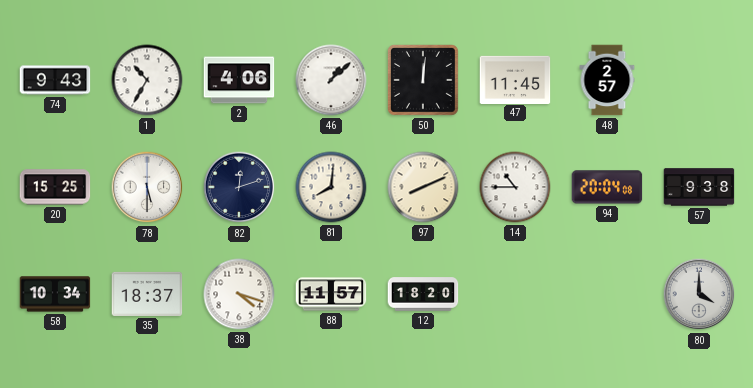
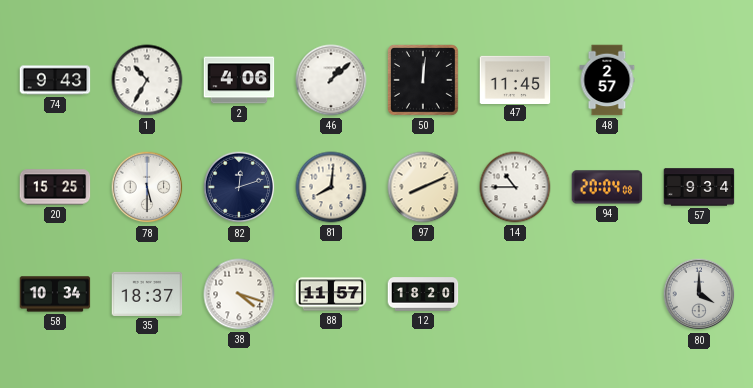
57: 9:38 -> 9:34 (699, 187)
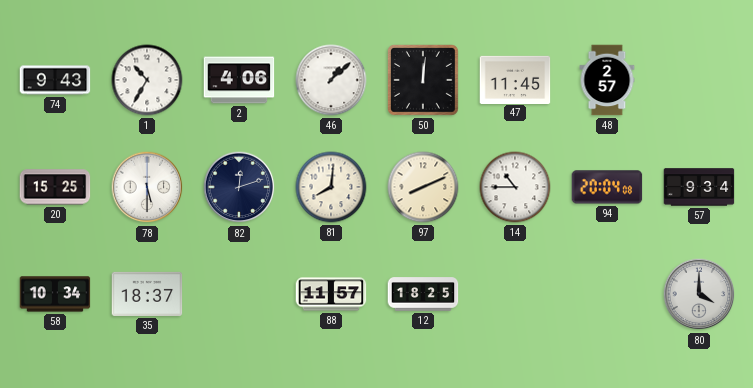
38: 4:18 -> none (239, 294)
12: 18:20 -> 18:25 (423, 294)
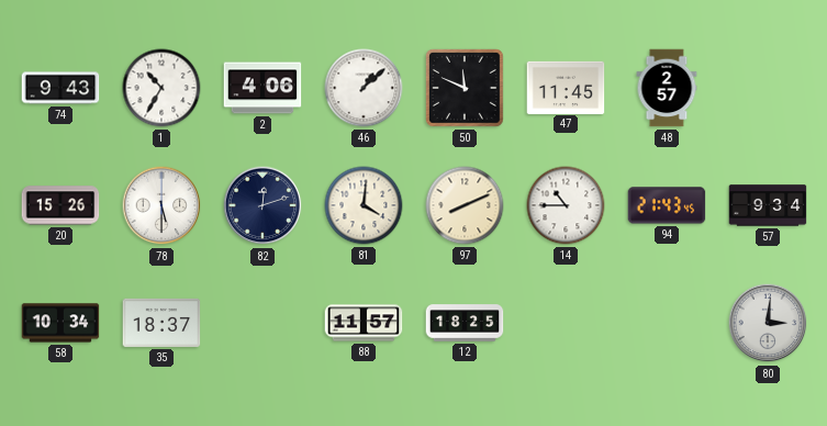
50: 12:01 -> 11:49 (465, 88)
20: 15:25 -> 15:26 (60, 205)
81: 8:01 -> 4:01 (364, 205)
94: 20:04 -> 21:43 (667, 205)
80: 4:00 -> 3:01 (768, 323)
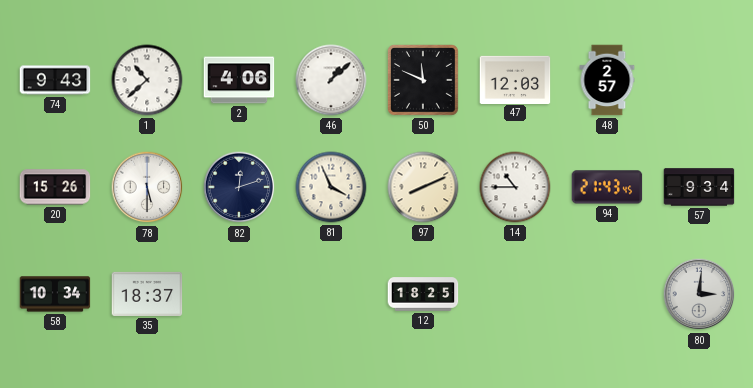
1: 10:35 -> 10:38 (147, 80)
47: 11:45 -> 12:03 (515, 79)
81: 4:01 -> 3:56 (331, 187)
88: 11:57 -> none (364, 323)
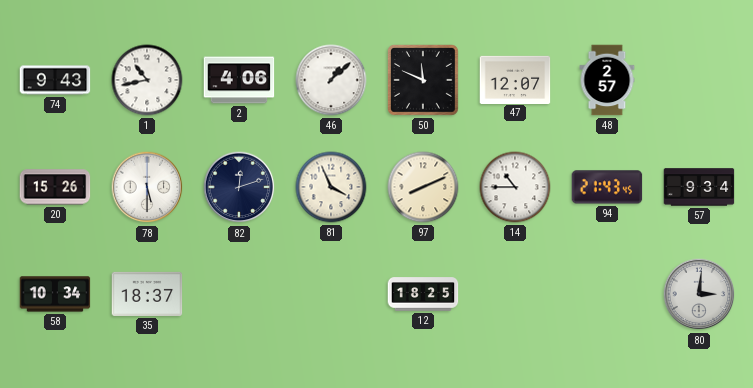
1: 10:38 -> 10:43 (147, 80)
47: 12:03 -> 12:07 (515, 79)
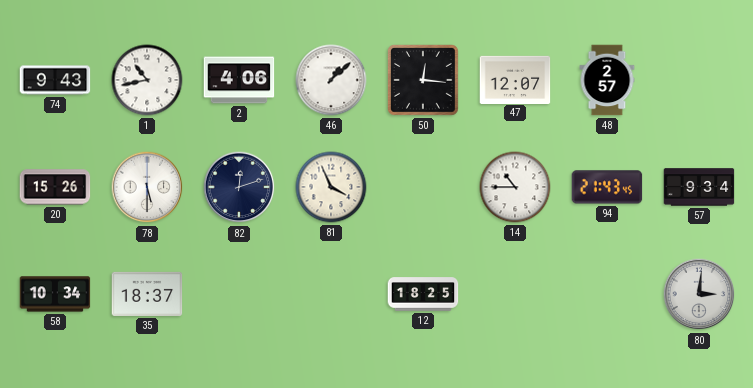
50: 11:49 -> 12:16 (423, 80)
97: 8:11 -> none (423, 187)
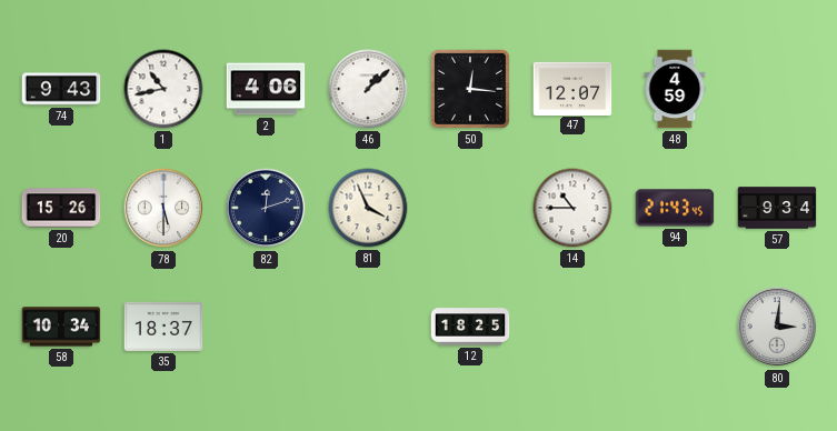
48: 2:57 -> 4:59 (675, 89)
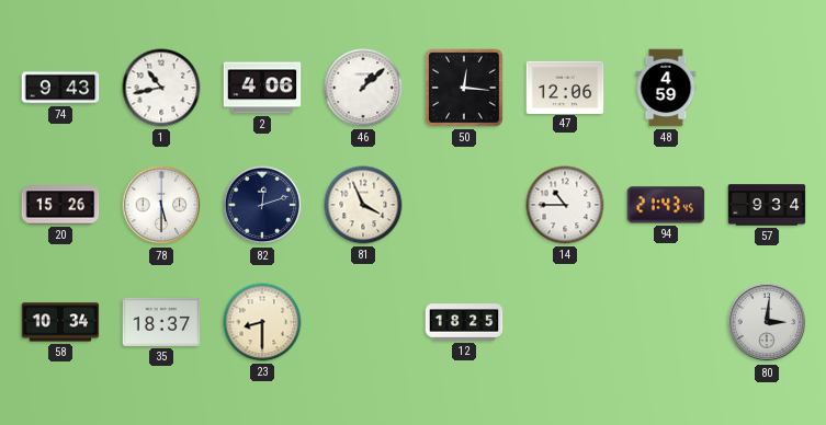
47: 12:07 -> 12:06 (565, 87)
23: none -> 8:30 (262, 322)
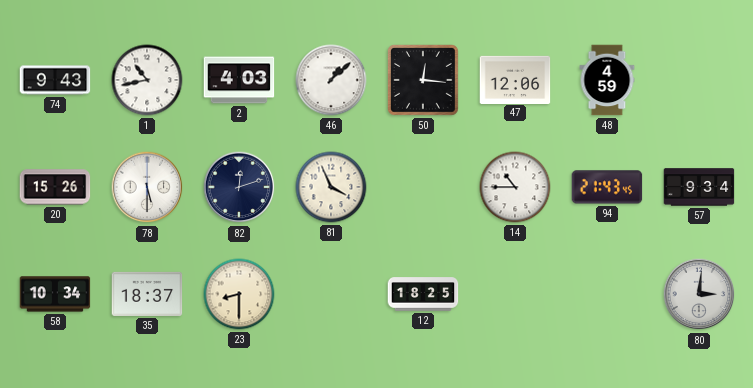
2: 4:06 -> 4:03 (239, 80)
